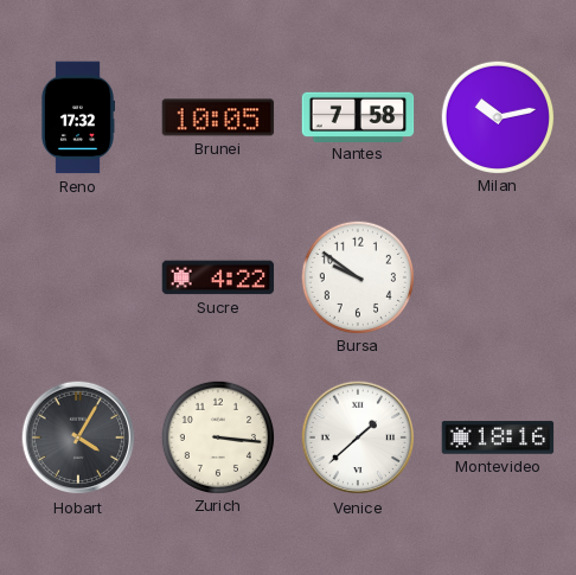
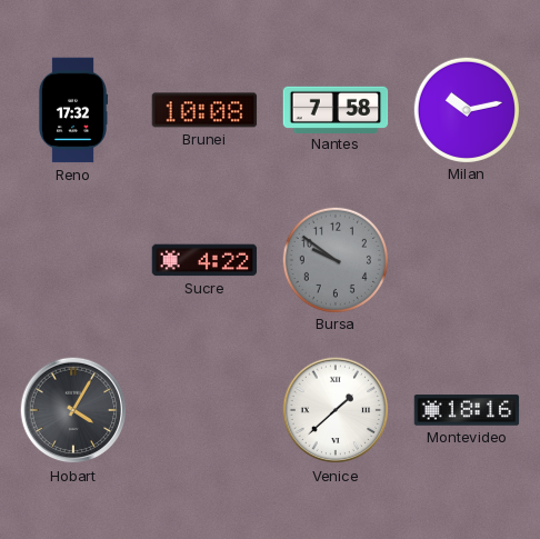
Brunei: 10:05 -> 10:08 (204, 110)
Bursa dial: white -> grey (334, 259)
Zurich: 3:16 -> none (217, 436)
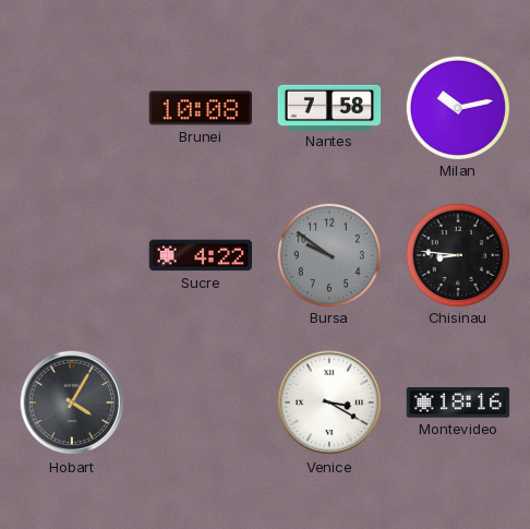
Reno: 17:32 -> none (73, 110)
Chisinau: none -> 8:46 (457, 254)
Venice: 1:38 -> 3:20 (329, 402)
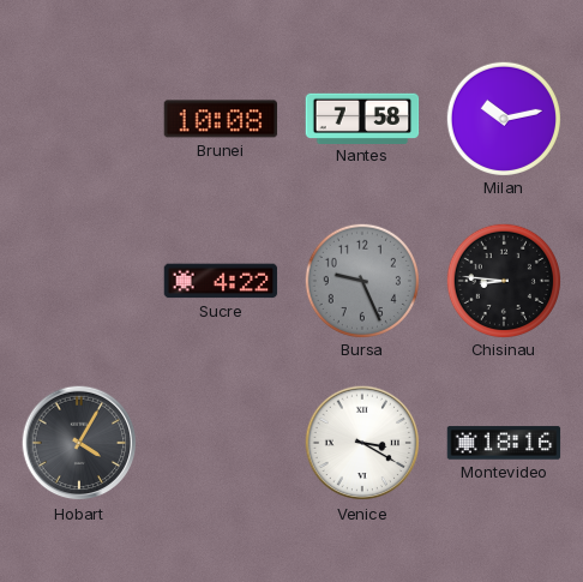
Bursa: 9:51 -> 9:26 (361, 280)
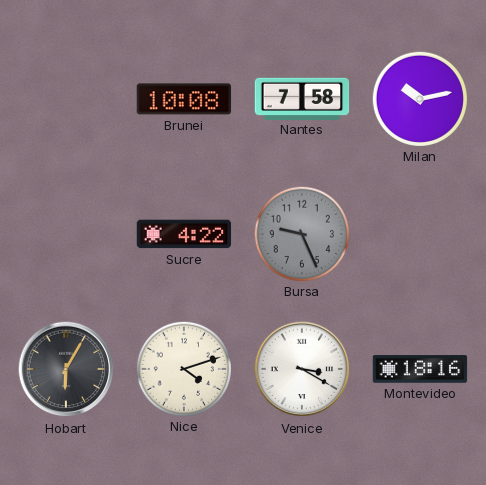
Chisinau: 8:46 -> none (503, 280)
Hobart: 4:05 -> 6:05 (66, 369)
Nice: none -> 4:12 (183, 368)
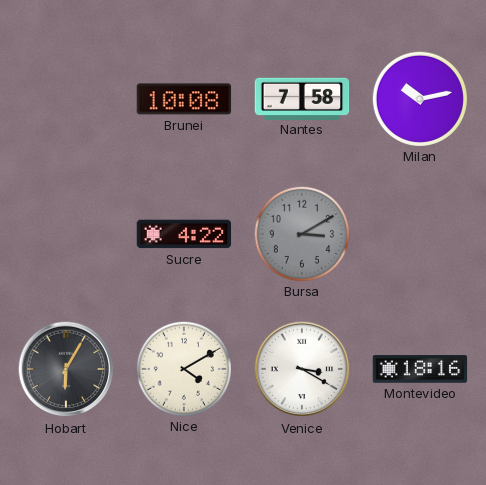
Bursa: 9:26 -> 3:10 (301, 233)
Nice: 4:12 -> 4:10 (183, 368)
